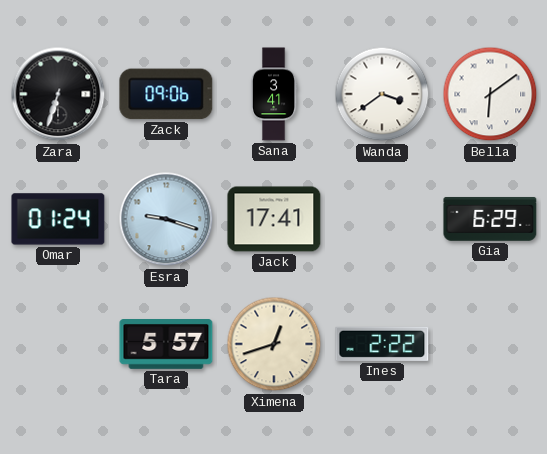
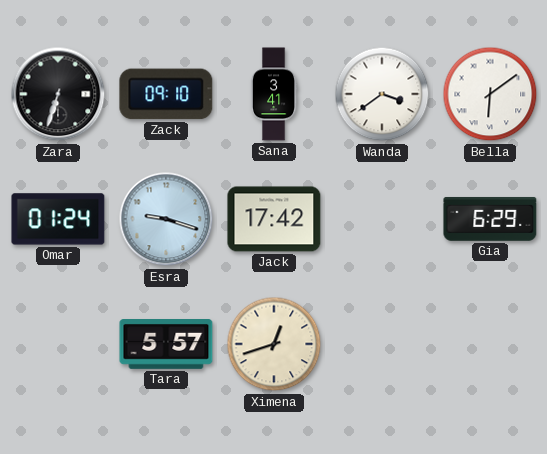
Zack: 09:06 -> 09:10 (166, 94)
Jack: 17:41 -> 17:42 (274, 219)
Ines: 2:22 -> none (382, 344)
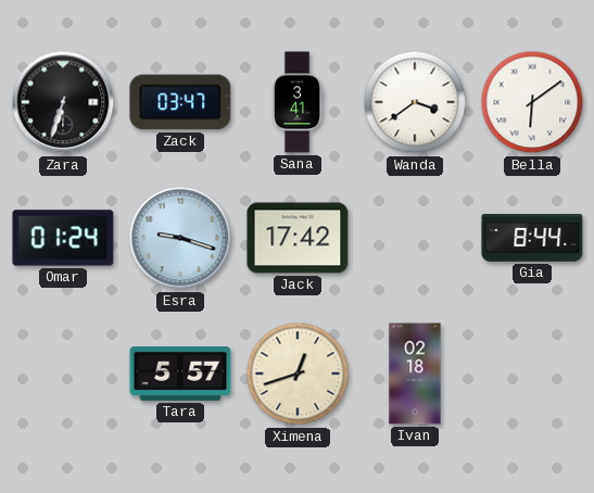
Zack: 09:10 -> 03:47 (180, 102)
Gia: 6:29 -> 8:44 (532, 238)
Ivan: none -> 02:18 (415, 374)
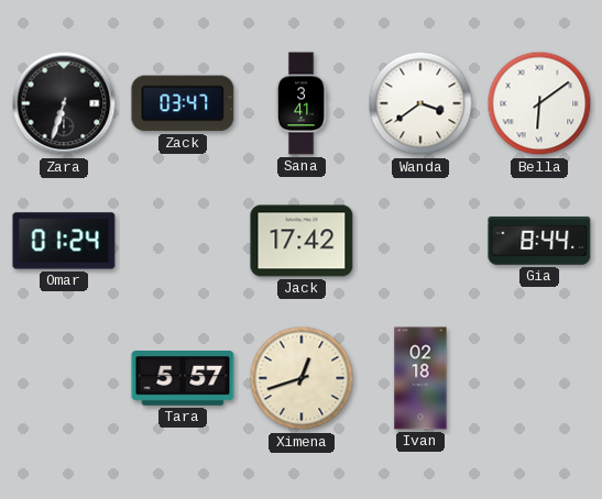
Esra: 9:18 -> none (180, 238)
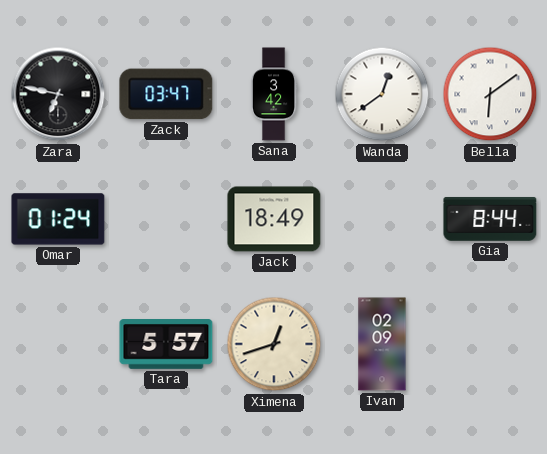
Zara: 6:33 -> 6:47 (58, 94)
Sana: 3:41 -> 3:42 (274, 94)
Wanda: 3:39 -> 12:39 (382, 94)
Jack: 17:42 -> 18:49 (274, 219)
Ivan: 02:18 -> 02:09 (382, 344)
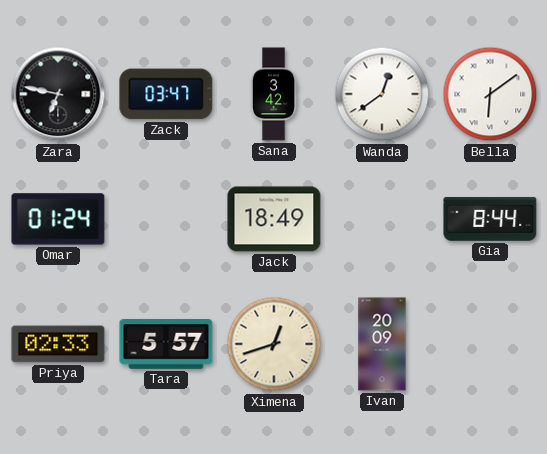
Priya: none -> 02:33 (58, 344)
Ivan: 02:09 -> 20:09 (382, 344)
